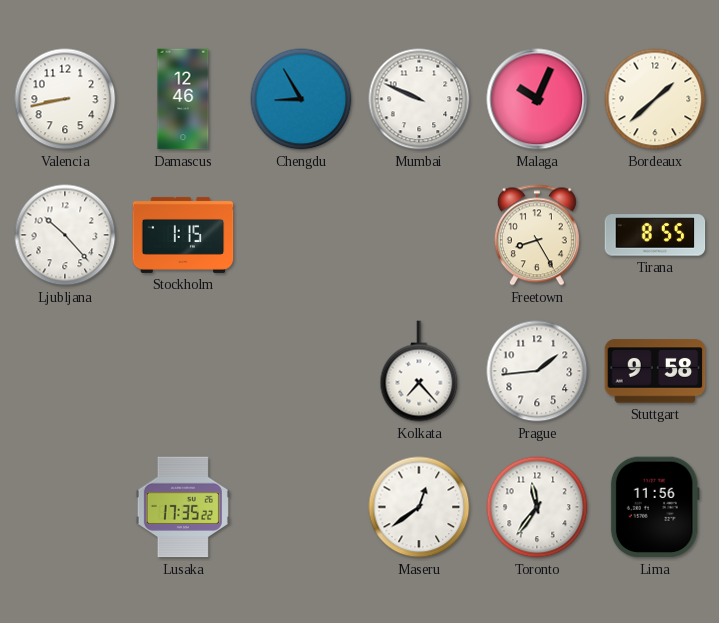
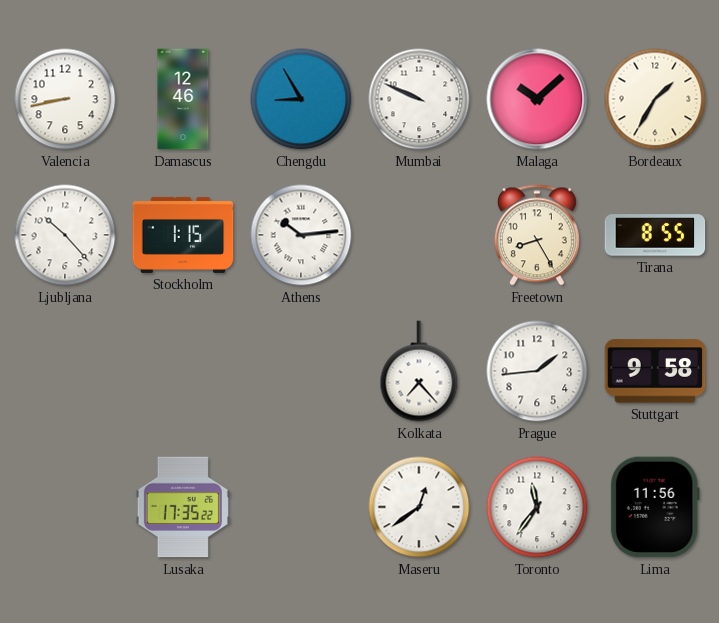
Malaga: 10:04 -> 10:08 (537, 99)
Bordeaux: 1:38 -> 1:35 (655, 99)
Athens: none -> 10:14 (301, 235)
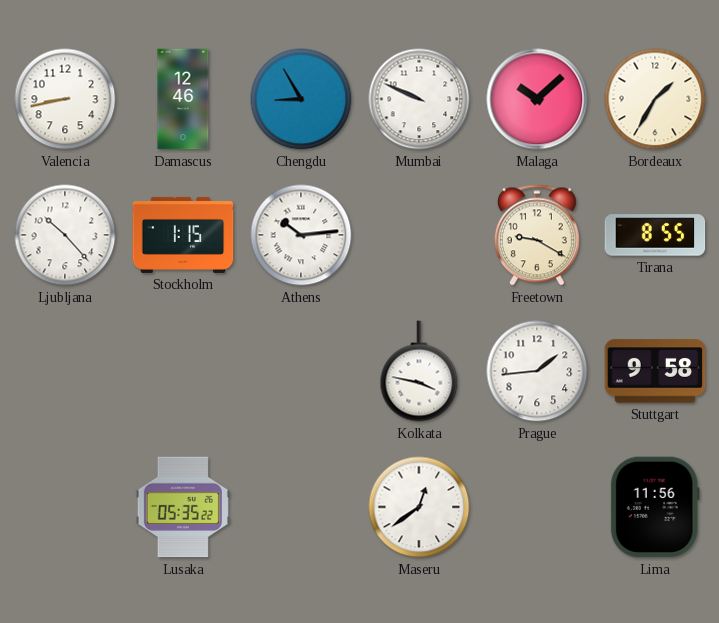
Freetown: 8:25 -> 9:20 (537, 235)
Kolkata: 7:23 -> 3:47 (419, 371)
Lusaka: 17:35 -> 05:35 (183, 507)
Toronto: 11:36 -> none (537, 507)
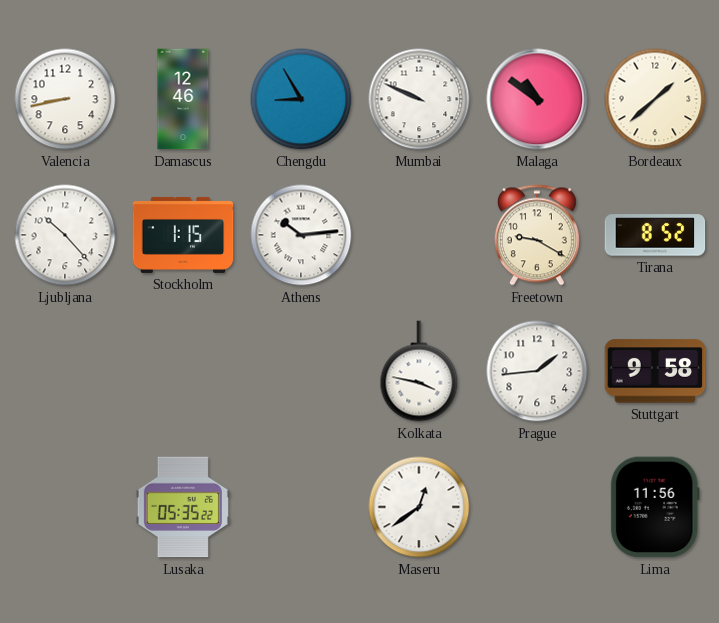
Malaga: 10:08 -> 10:51 (537, 99)
Bordeaux: 1:35 -> 1:38 (655, 99)
Tirana: 8:55 -> 8:52 (655, 235)
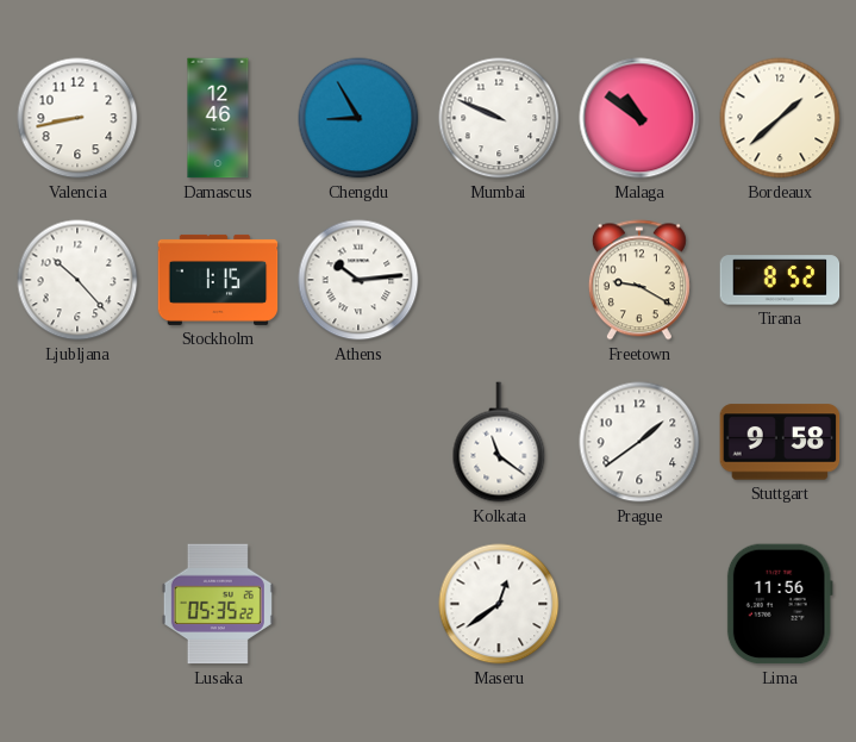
Kolkata: 3:47 -> 11:21 (499, 442)
Prague: 1:44 -> 1:39 (639, 442)
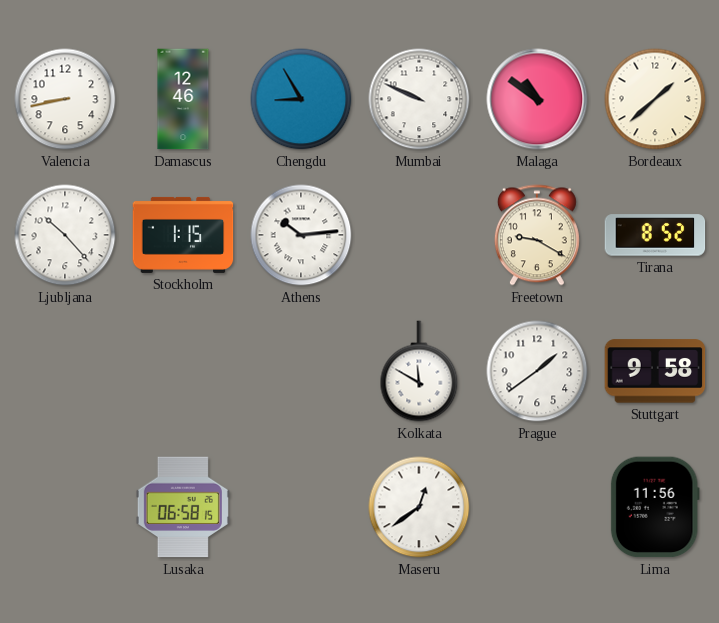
Kolkata: 11:21 -> 11:50 (419, 371)
Lusaka: 05:35 -> 06:58 (183, 507)
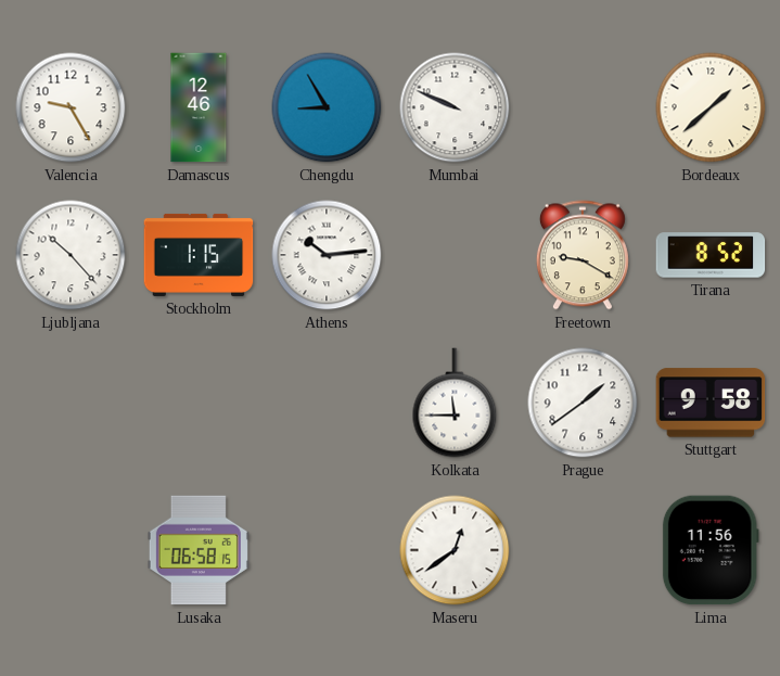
Valencia: 8:43 -> 9:25 (71, 107)
Malaga: 10:51 -> none (537, 99)
Kolkata: 11:50 -> 11:45 (455, 403)
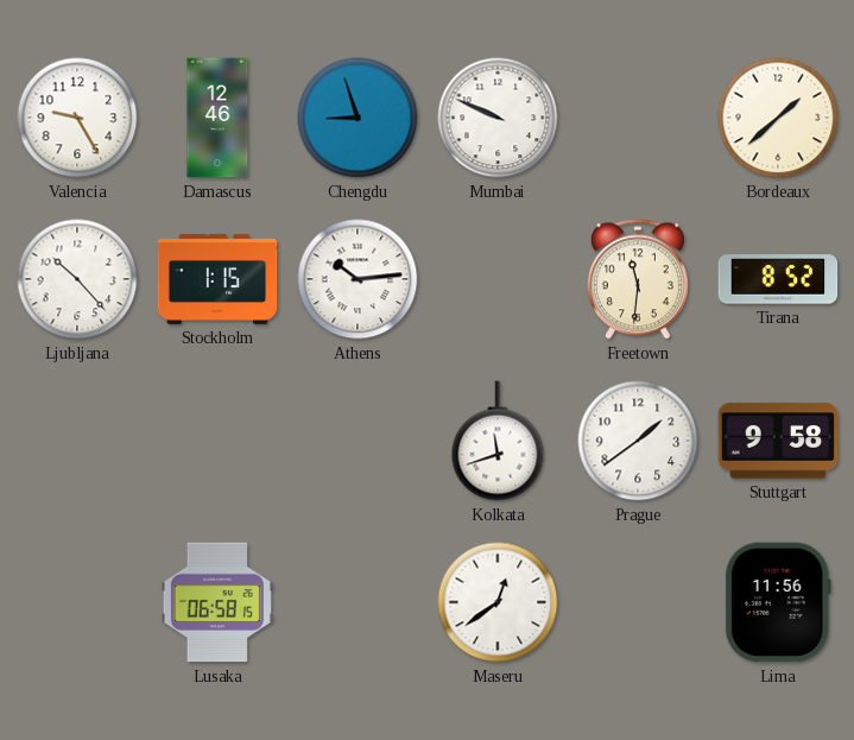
Chengdu: 8:55 -> 8:57 (358, 118)
Freetown: 9:20 -> 11:31 (638, 279)
Kolkata: 11:45 -> 11:42 (498, 441)
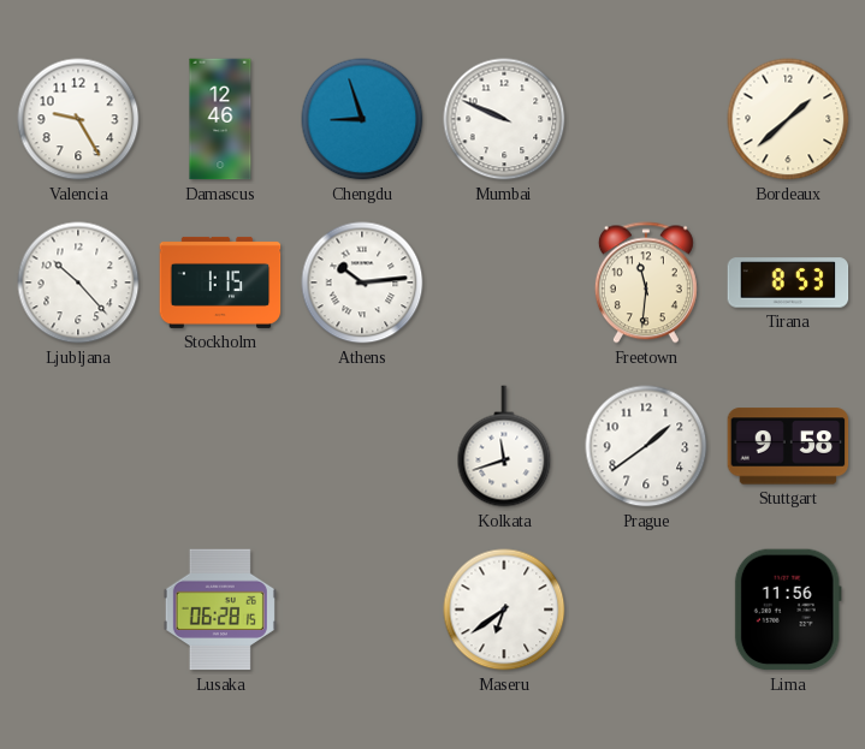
Tirana: 8:52 -> 8:53 (788, 283)
Lusaka: 06:58 -> 06:28 (220, 610)
Maseru: 12:39 -> 6:39 (504, 610)
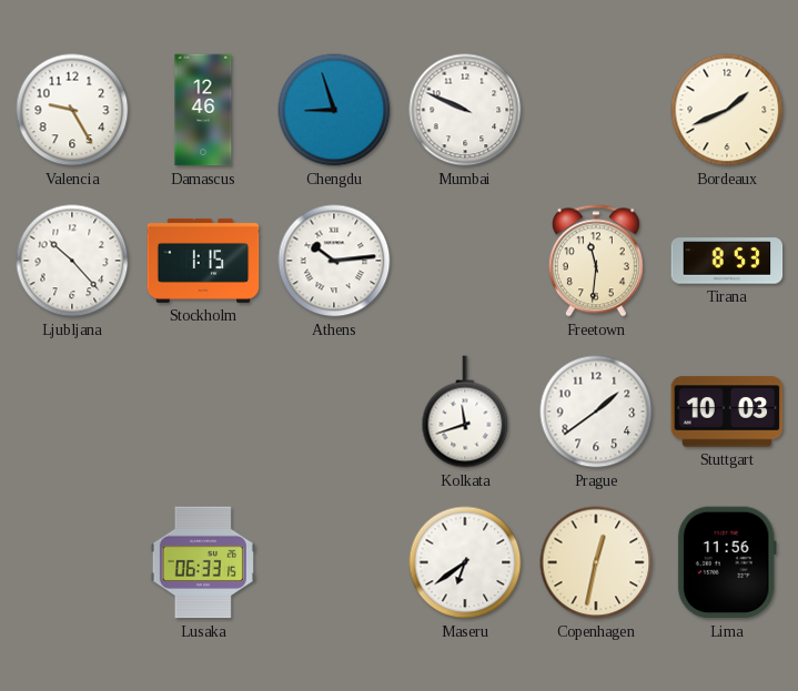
Bordeaux: 1:38 -> 1:41 (727, 110)
Stuttgart: 9:58 -> 10:03 (727, 411)
Lusaka: 06:28 -> 06:33 (203, 562)
Copenhagen: none -> 12:32 (596, 562)
